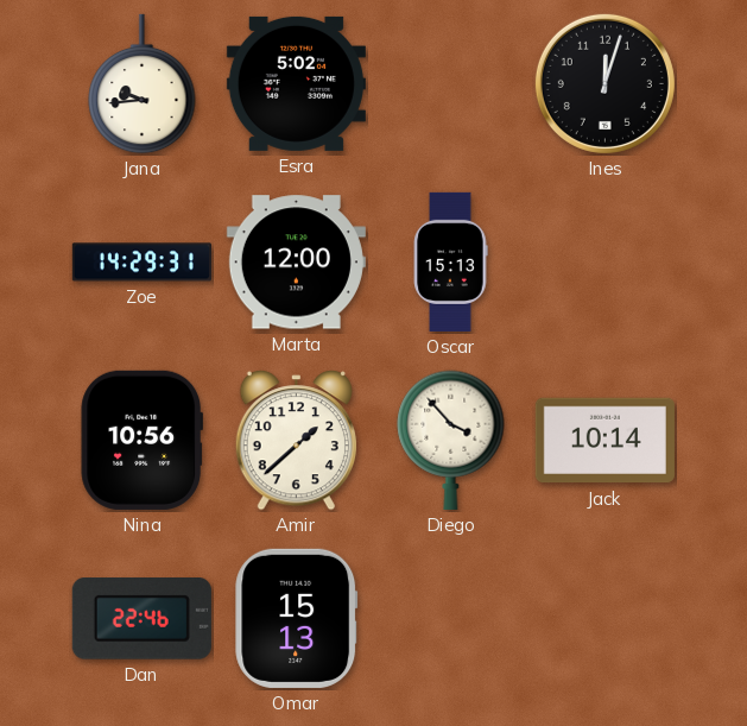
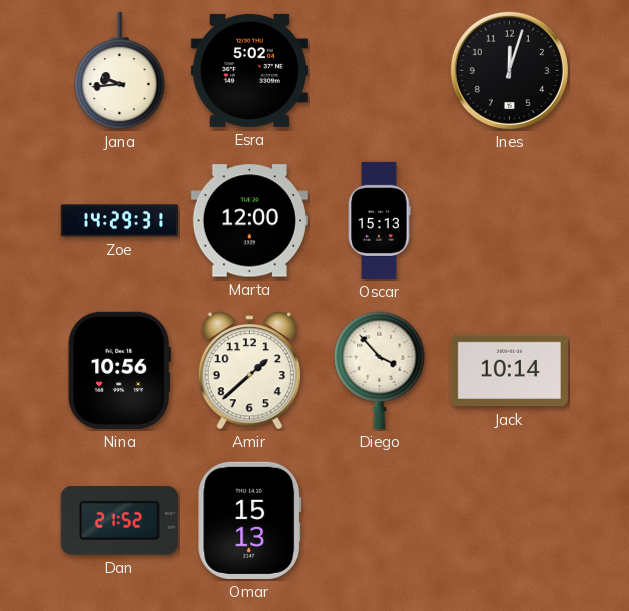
Dan: 22:46 -> 21:52 (119, 521)
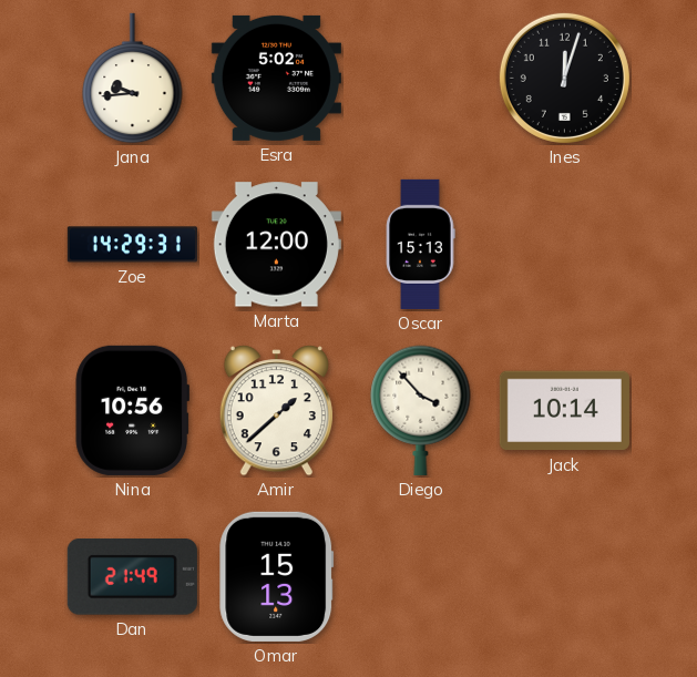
Dan: 21:52 -> 21:49 (132, 577)
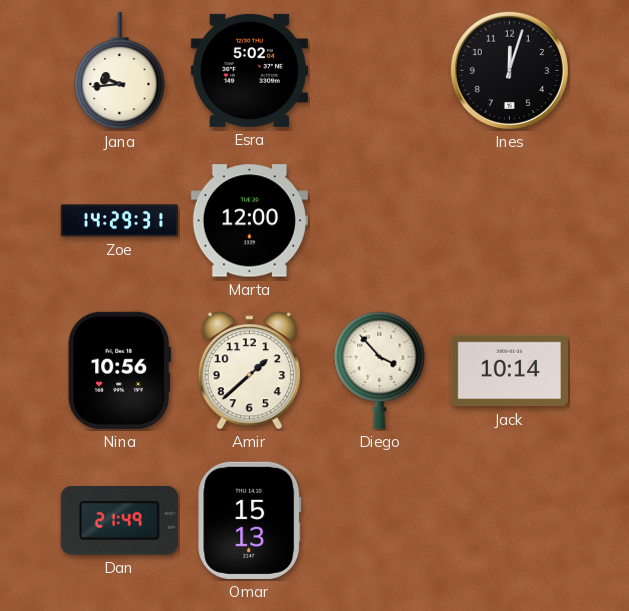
Oscar: 15:13 -> none (420, 244)
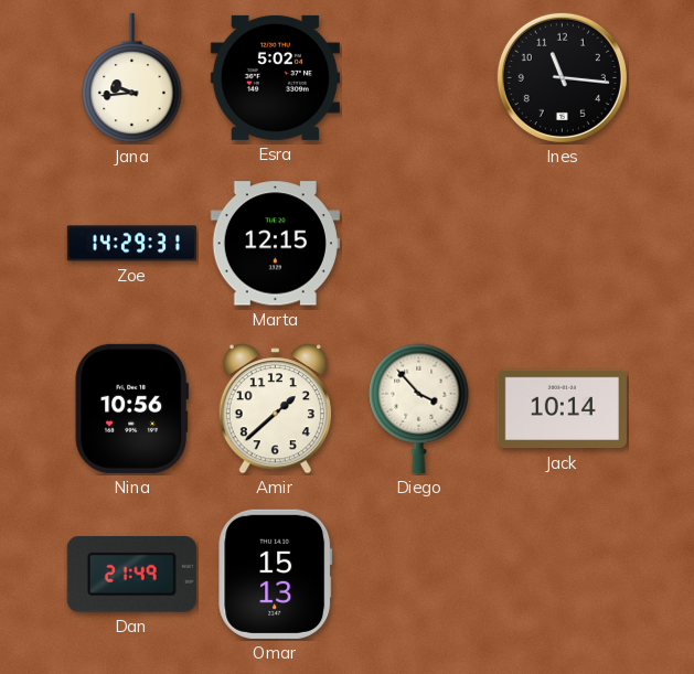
Ines: 12:03 -> 11:16 (562, 77)
Marta: 12:00 -> 12:15 (275, 244)
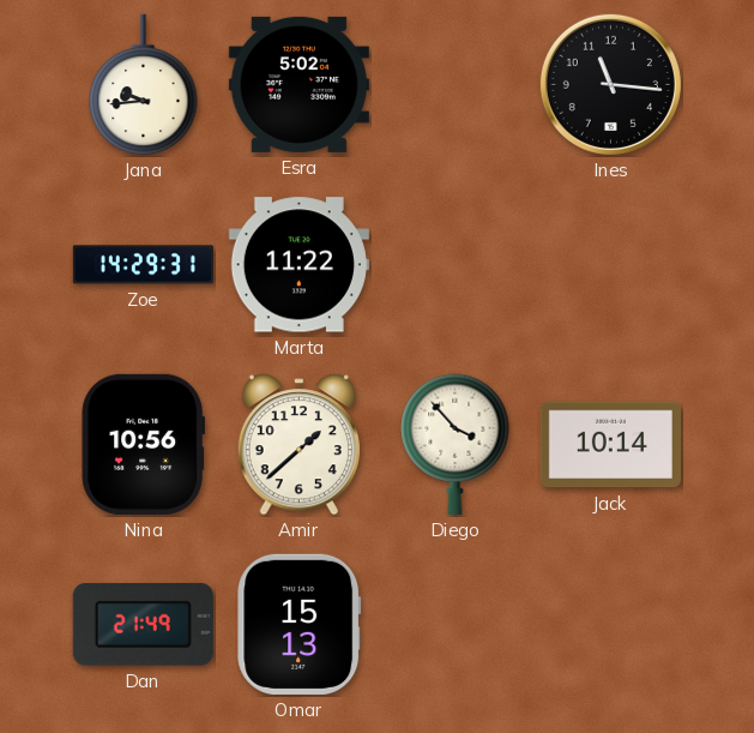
Marta: 12:15 -> 11:22 (298, 265)
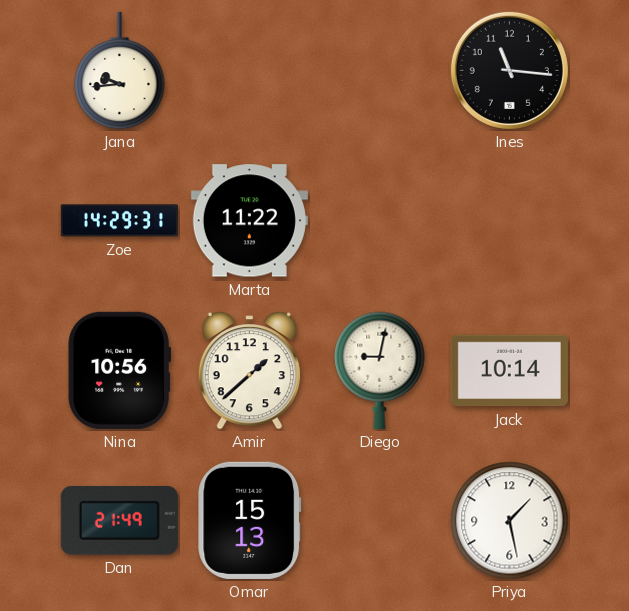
Esra: 5:02 -> none (298, 84)
Diego: 3:53 -> 9:02 (380, 370)
Priya: none -> 1:28 (510, 521)
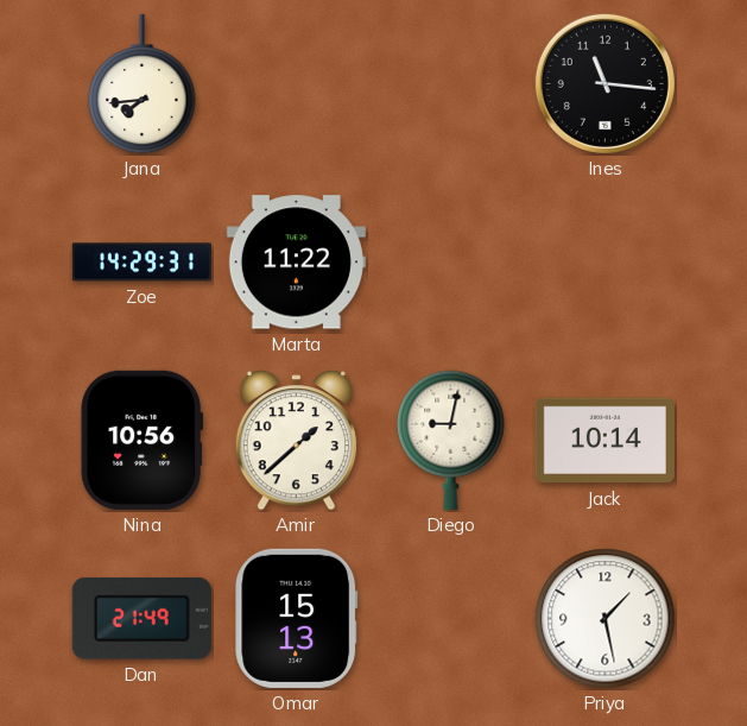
Jana: 9:44 -> 7:44 (143, 84)
